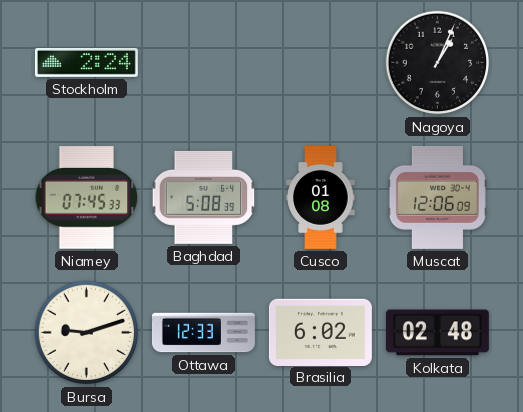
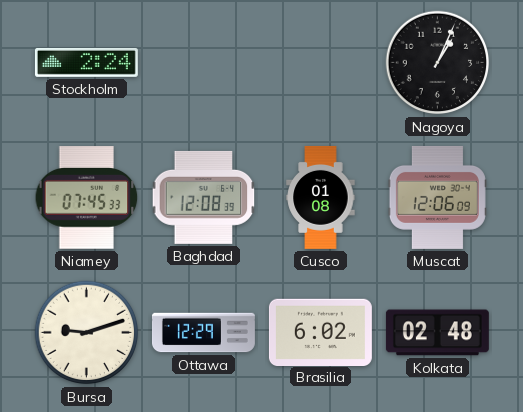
Baghdad: 5:08 -> 12:08 (204, 197)
Ottawa: 12:33 -> 12:29 (203, 333)
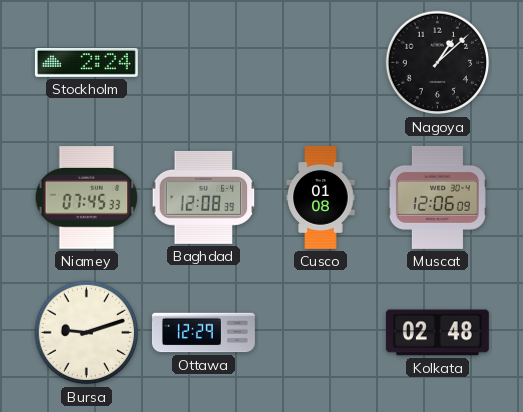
Nagoya: 1:04 -> 1:08 (438, 63)
Brasilia: 6:02 -> none (320, 332)
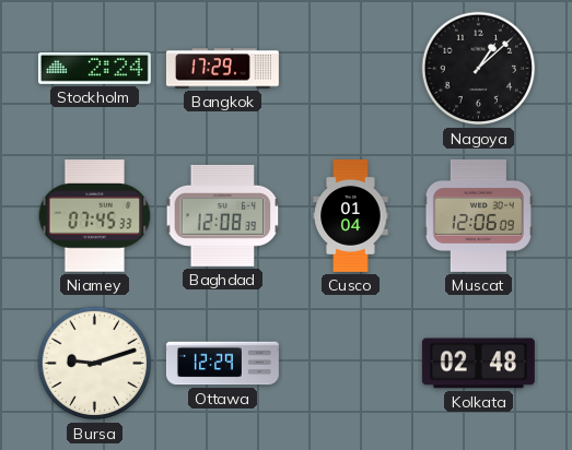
Bangkok: none -> 17:29 (222, 69)
Cusco: 01:08 -> 01:04 (351, 215)
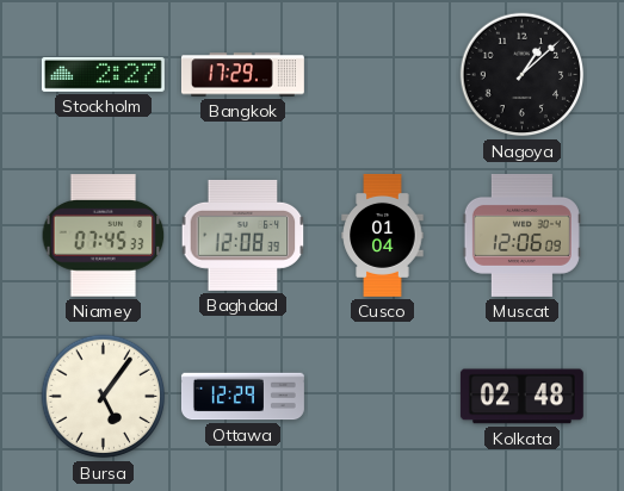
Stockholm: 2:24 -> 2:27 (103, 74)
Bursa: 9:12 -> 5:06 (104, 397)
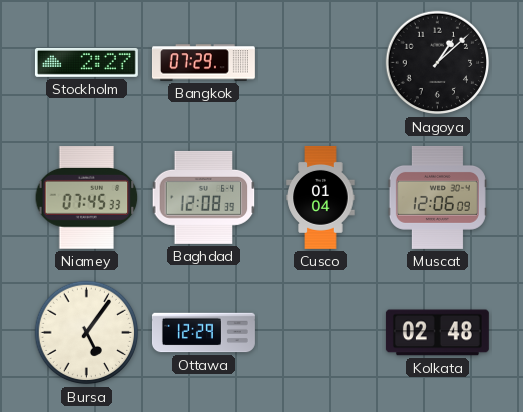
Bangkok: 17:29 -> 07:29 (203, 63)
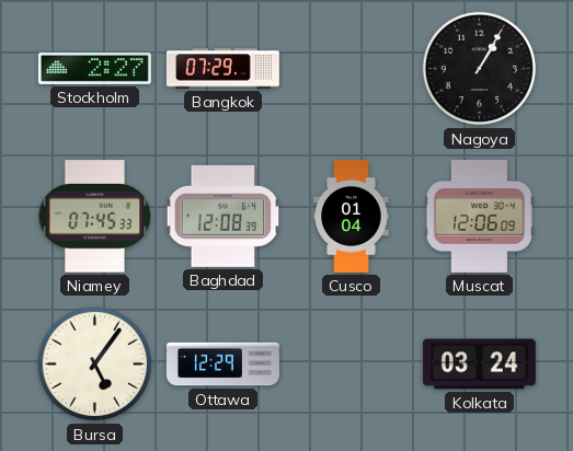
Nagoya: 1:08 -> 1:05 (480, 69)
Kolkata: 02:48 -> 03:24 (479, 365)
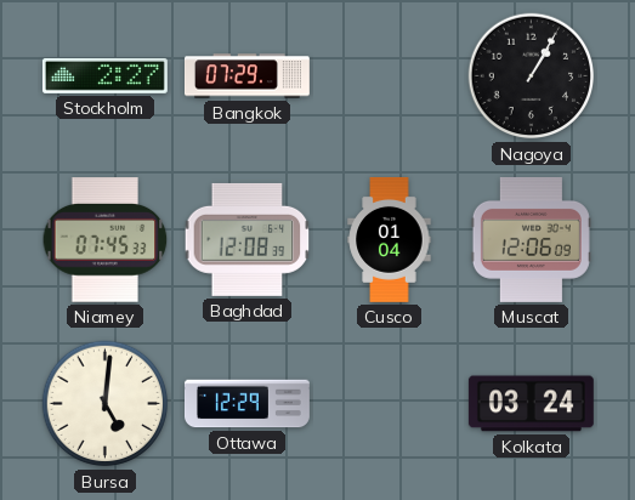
Bursa: 5:06 -> 5:01 (106, 404)
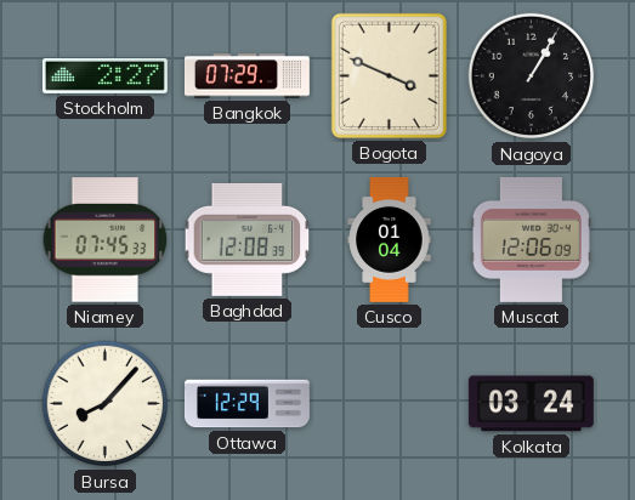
Bogota: none -> 3:49 (389, 75)
Bursa: 5:01 -> 8:07 (106, 404)
